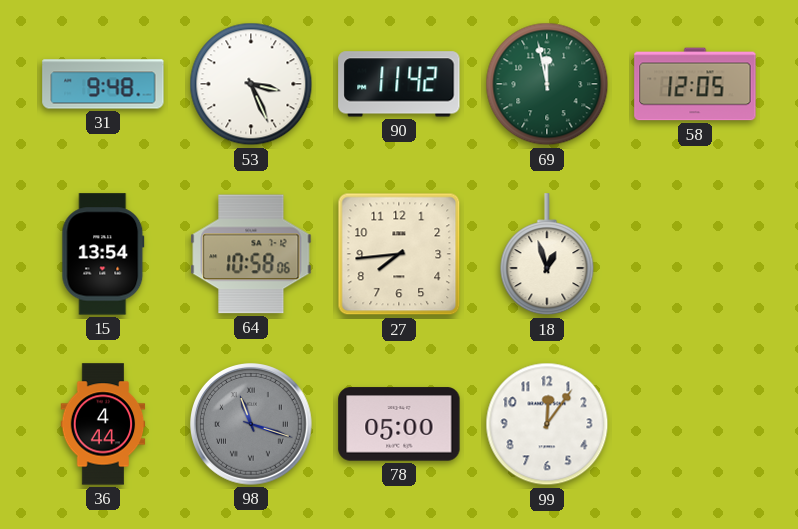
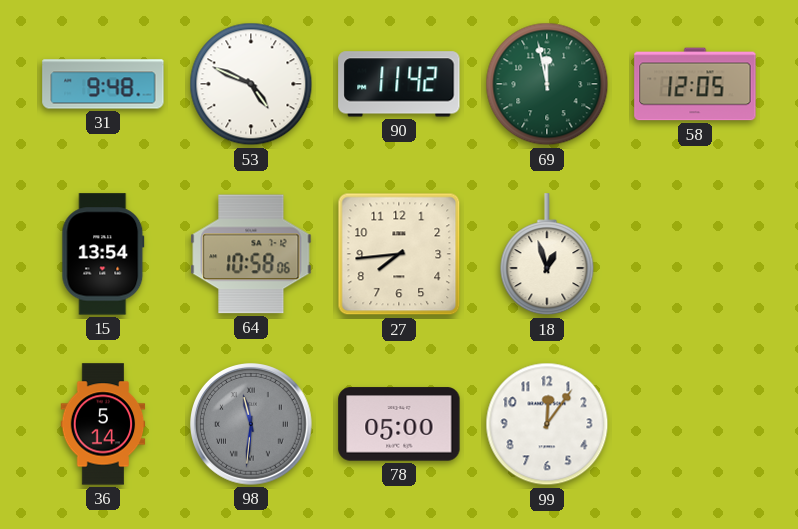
53: 3:26 -> 4:49 (251, 84)
36: 4:44 -> 5:14 (103, 424)
98: 11:18 -> 11:31 (252, 425)
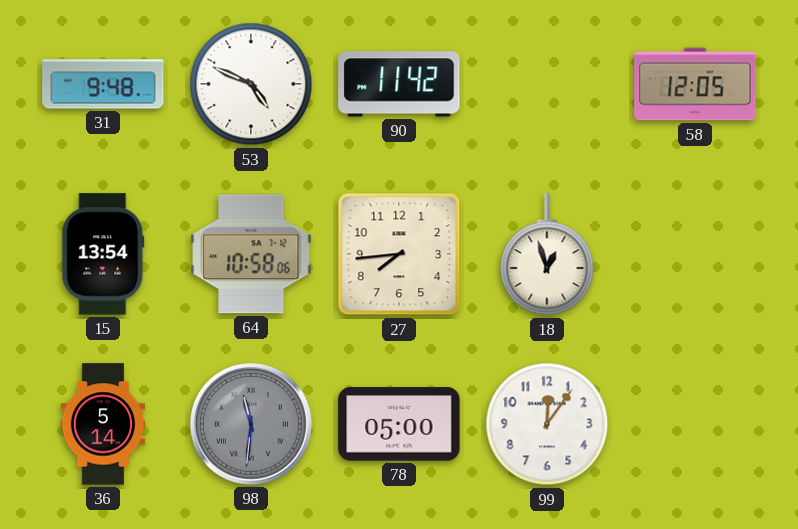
69: 11:58 -> none (547, 84)
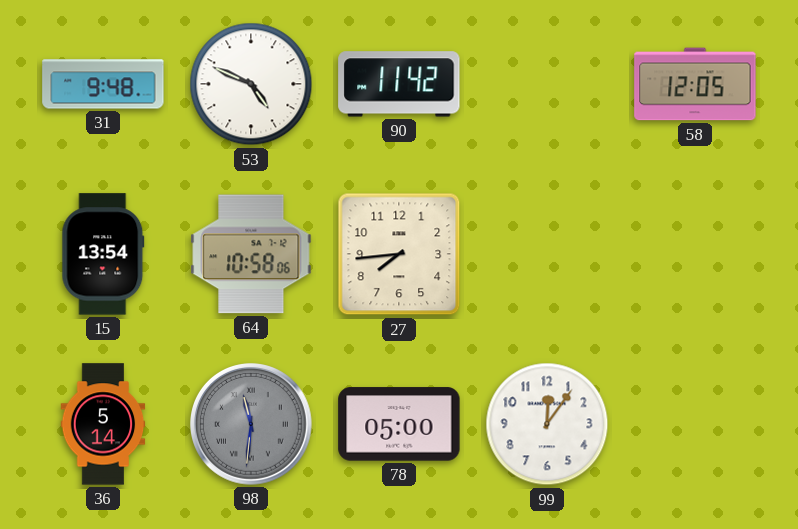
18: 12:57 -> none (547, 255)
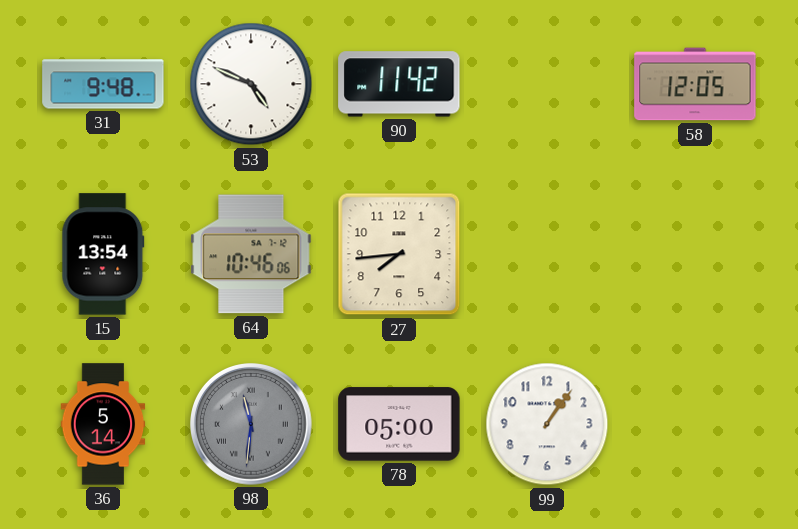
64: 10:58 -> 10:46 (251, 254)
99: 12:06 -> 1:06 (547, 424)
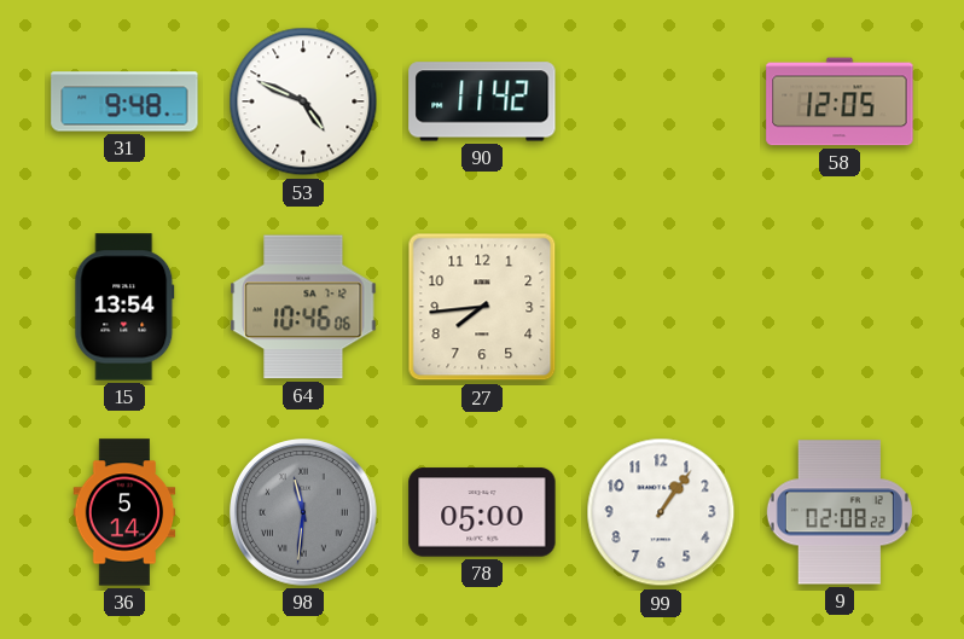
9: none -> 02:08 (840, 512)
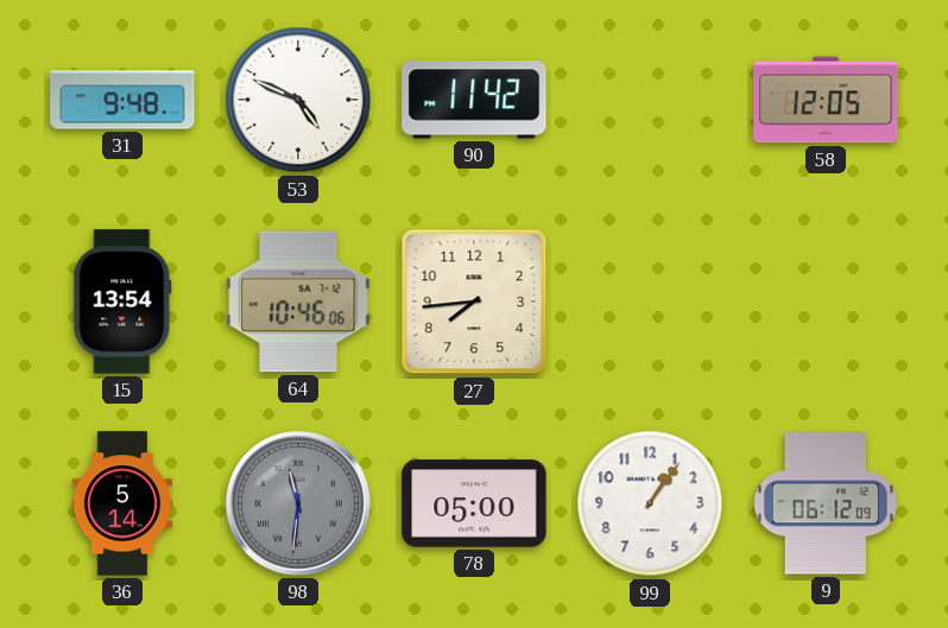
9: 02:08 -> 06:12 (826, 503)
